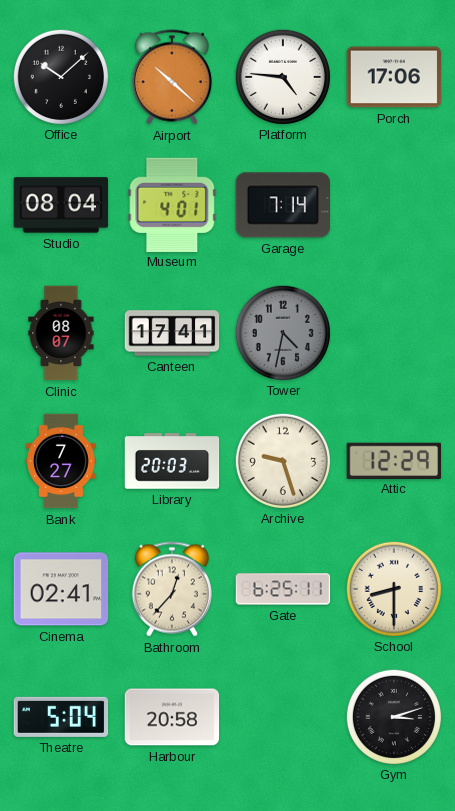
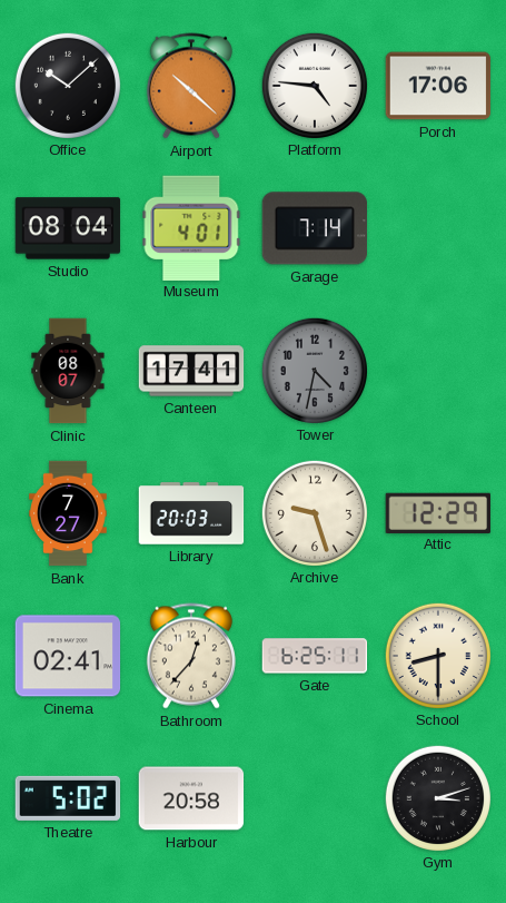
Theatre: 5:04 -> 5:02 (68, 798)
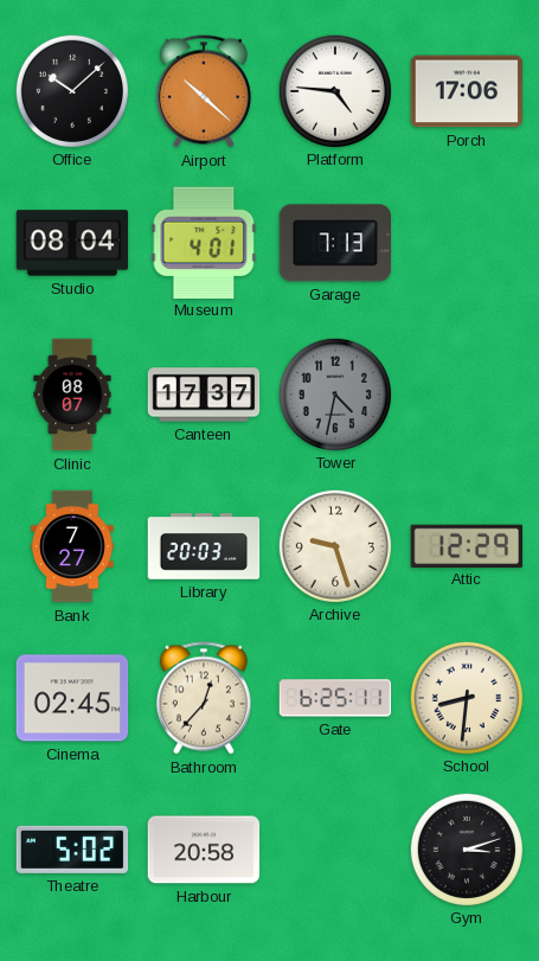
Garage: 7:14 -> 7:13 (334, 243)
Canteen: 17:41 -> 17:37 (204, 395)
Cinema: 02:41 -> 02:45 (72, 698)
School: 8:30 -> 8:31 (466, 697)
